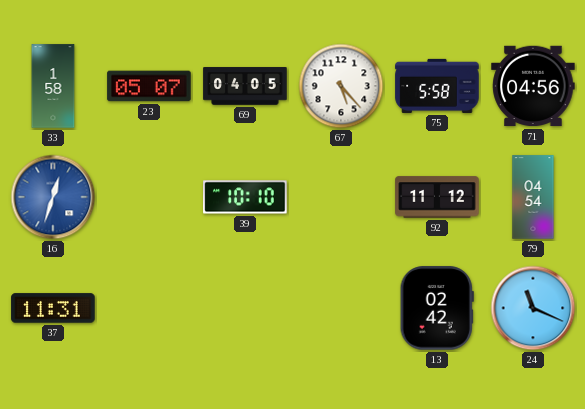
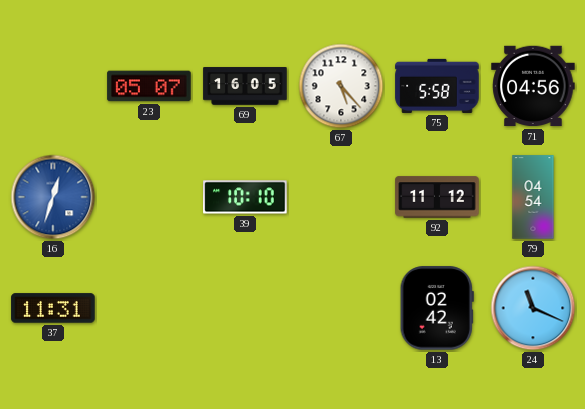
33: 1:58 -> none (53, 86)
69: 04:05 -> 16:05 (245, 86)
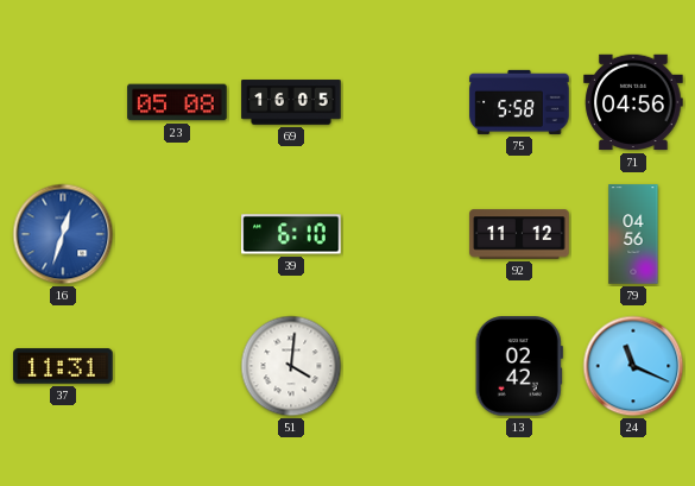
23: 05:07 -> 05:08 (177, 102)
67: 5:23 -> none (341, 86)
39: 10:10 -> 6:10 (291, 234)
79: 04:54 -> 04:56 (633, 234)
51: none -> 4:01 (291, 366)
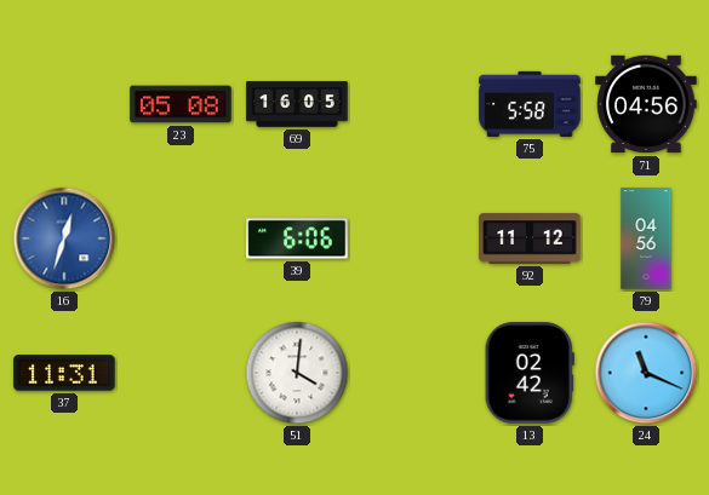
39: 6:10 -> 6:06 (297, 238)
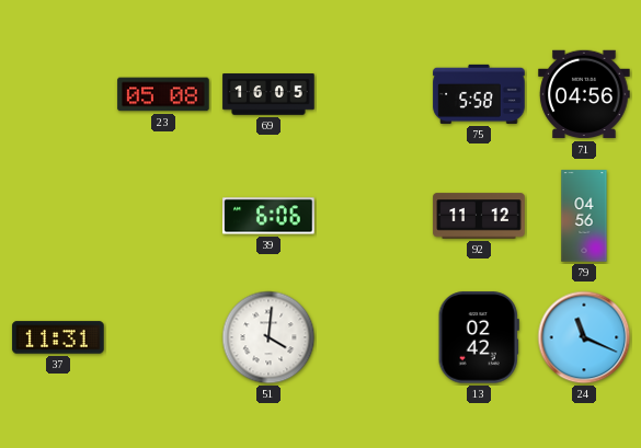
16: 12:33 -> none (64, 238)
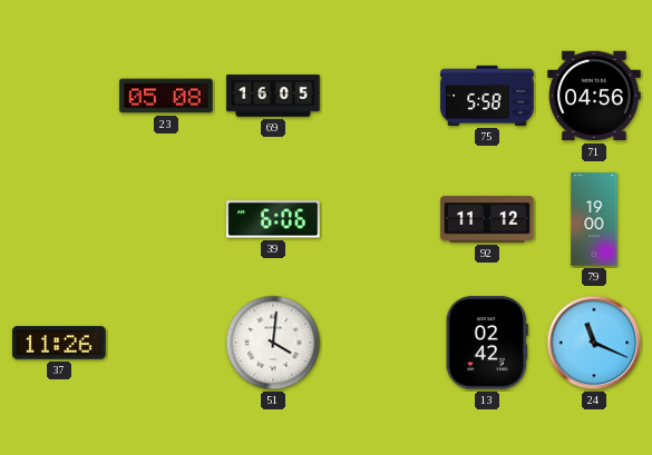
79: 04:56 -> 19:00 (594, 219)
37: 11:31 -> 11:26 (59, 343)
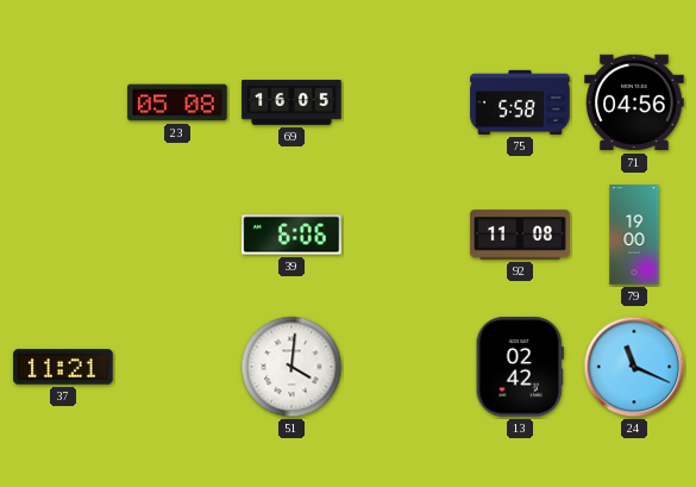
92: 11:12 -> 11:08 (520, 235)
37: 11:26 -> 11:21 (63, 367)
